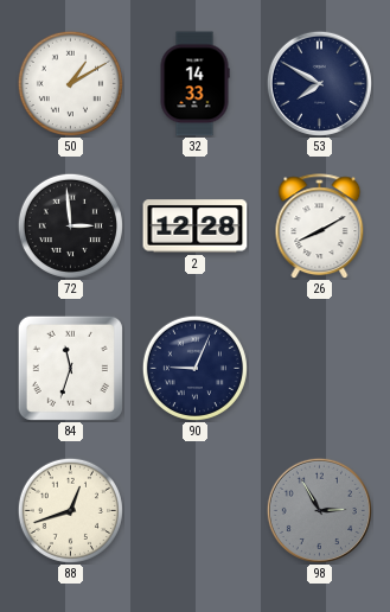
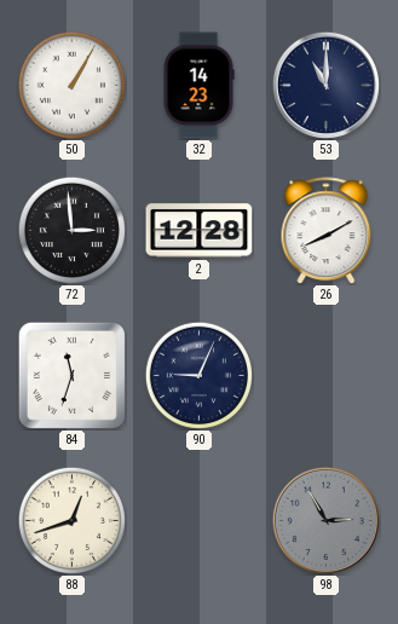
50: 1:10 -> 1:05 (71, 85)
32: 14:33 -> 14:23 (198, 86)
53: 7:50 -> 11:00 (325, 85)
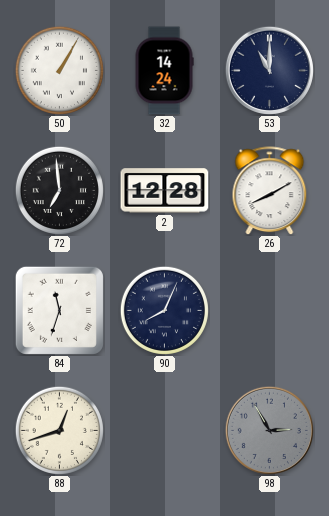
32: 14:23 -> 14:24 (164, 71)
72: 2:59 -> 6:59 (59, 190)
90: 9:04 -> 8:04 (164, 310)
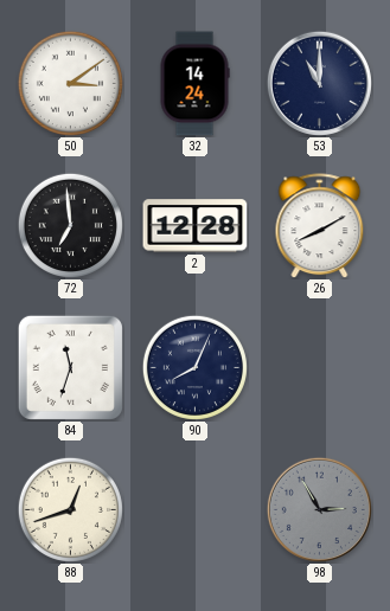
50: 1:05 -> 3:09 (70, 83)
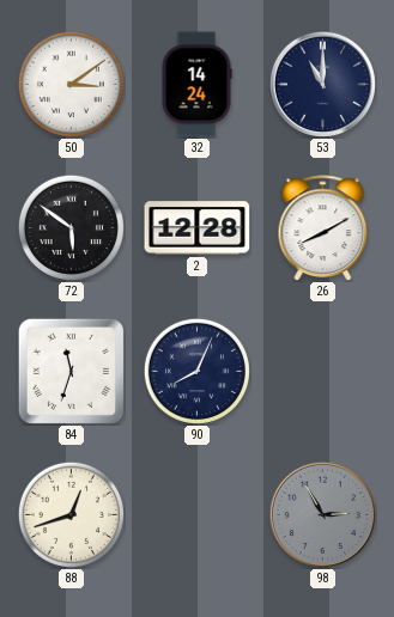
72: 6:59 -> 5:51 (71, 227)
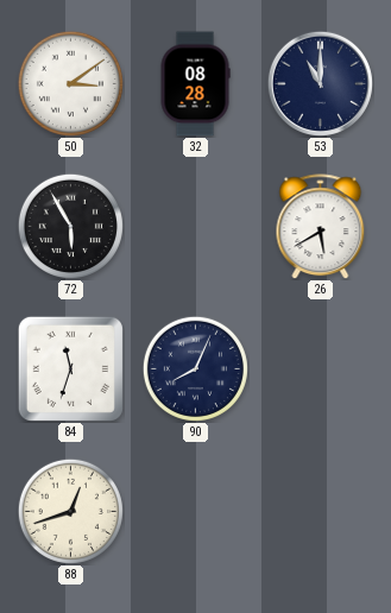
32: 14:24 -> 08:28 (195, 84)
72: 5:51 -> 5:55 (70, 226)
2: 12:28 -> none (198, 228)
26: 8:10 -> 5:40 (321, 227)
98: 2:55 -> none (322, 514)
